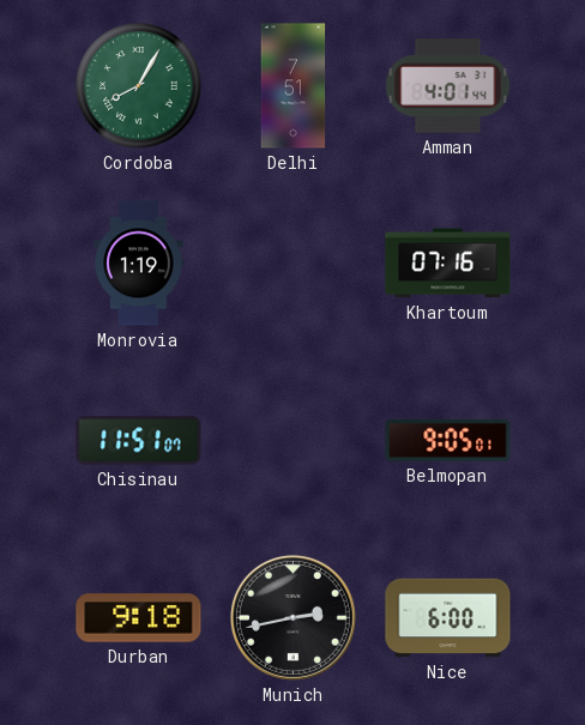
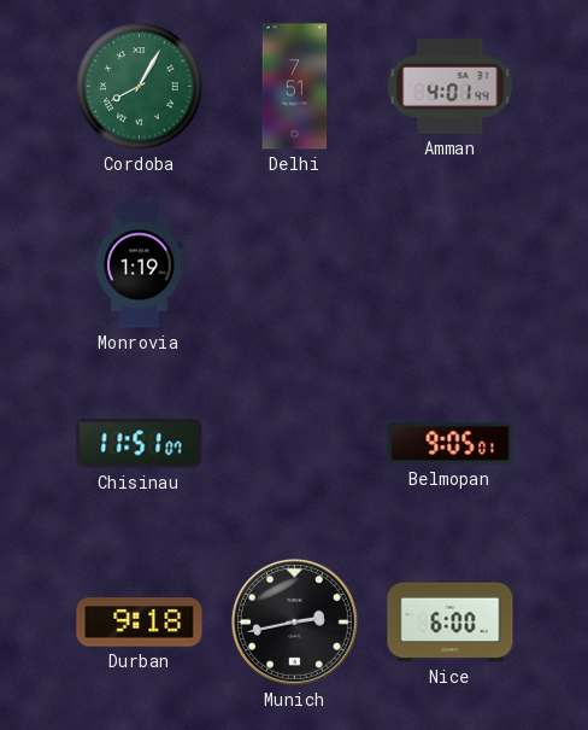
Khartoum: 07:16 -> none (448, 264)
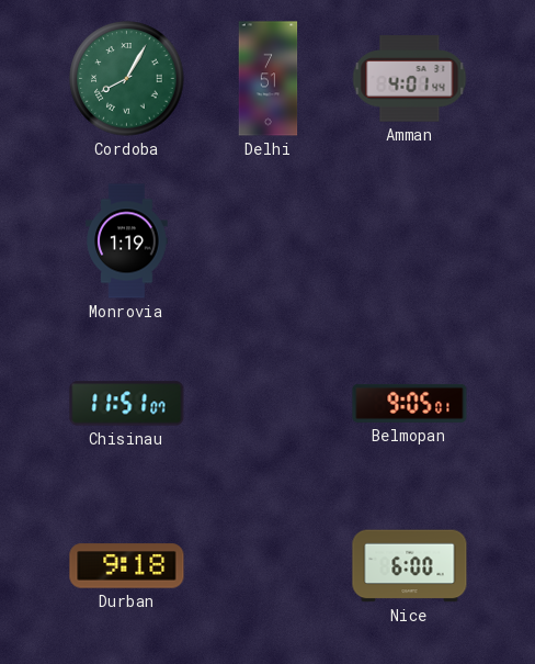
Munich: 2:43 -> none (294, 621)
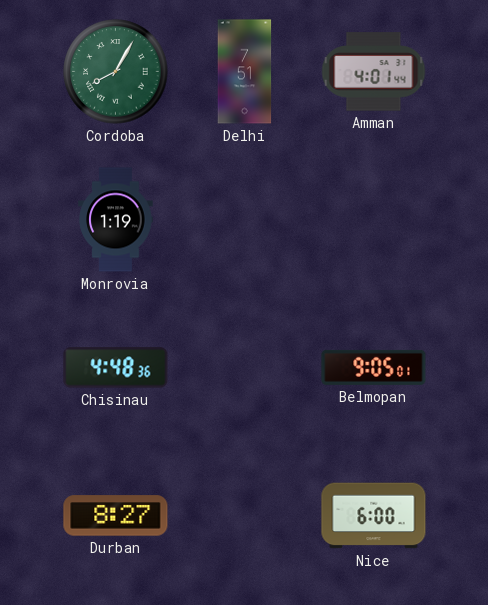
Chisinau: 11:51 -> 4:48 (116, 368)
Durban: 9:18 -> 8:27 (116, 516)
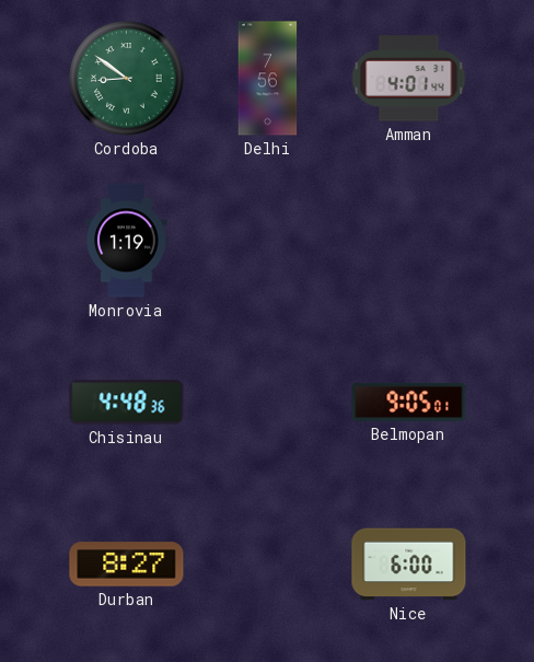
Cordoba: 8:05 -> 8:51 (127, 79)
Delhi: 7:51 -> 7:56 (268, 79)
